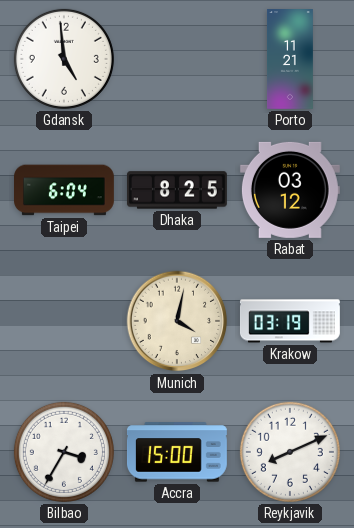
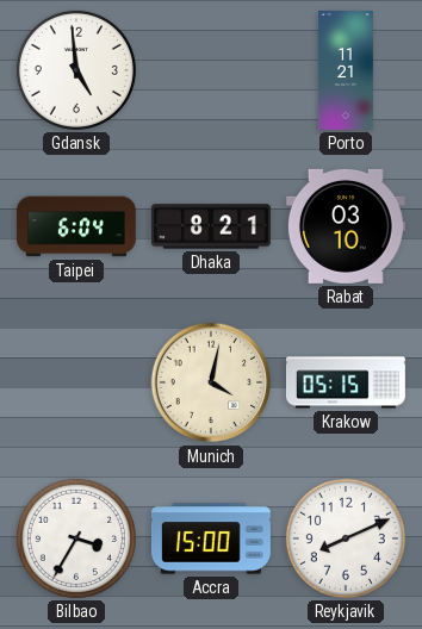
Dhaka: 8:25 -> 8:21 (211, 226)
Rabat: 03:12 -> 03:10 (346, 226)
Krakow: 03:19 -> 05:15 (346, 382)
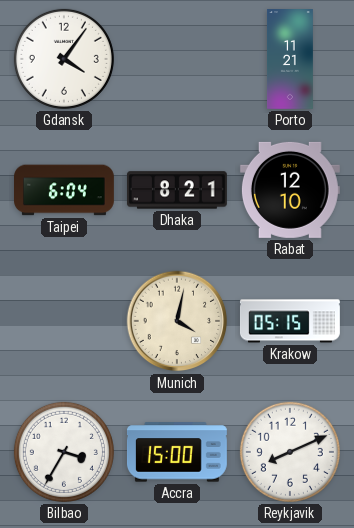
Gdansk: 4:59 -> 4:06 (64, 59)
Rabat: 03:10 -> 12:10 (290, 190)
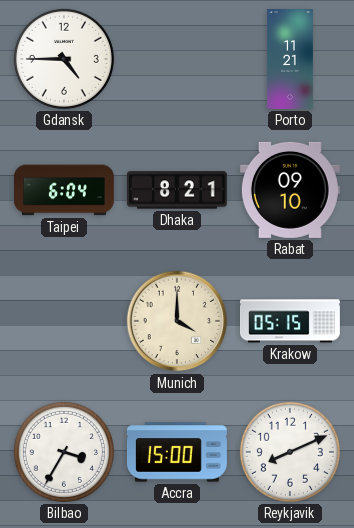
Gdansk: 4:06 -> 4:45 (64, 59)
Rabat: 12:10 -> 09:10 (290, 190)
Munich: 4:02 -> 4:00 (177, 321)
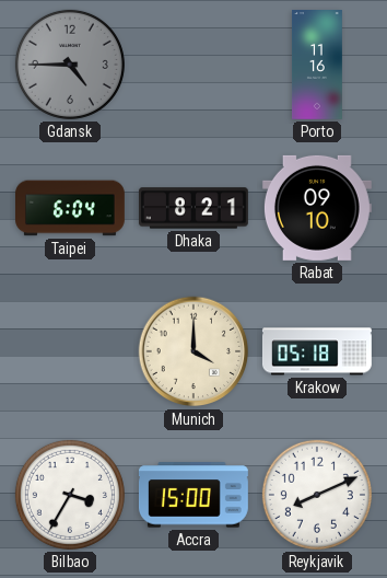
Gdansk dial: white -> grey (70, 65)
Porto: 11:21 -> 11:16 (318, 66)
Krakow: 05:15 -> 05:18 (317, 351)
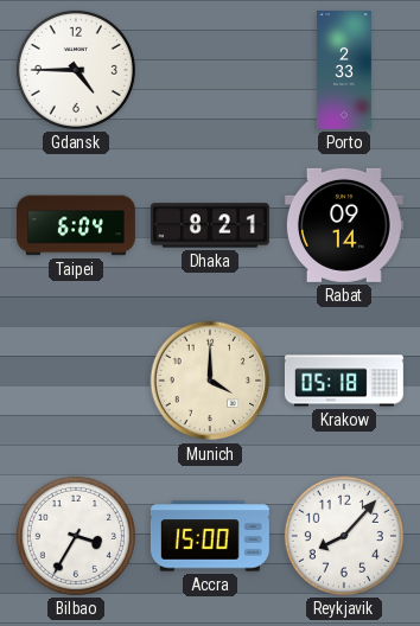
Gdansk dial: grey -> white (76, 70)
Porto: 11:16 -> 2:33 (345, 71)
Rabat: 09:10 -> 09:14 (344, 225)
Reykjavik: 8:11 -> 8:07 (344, 536)
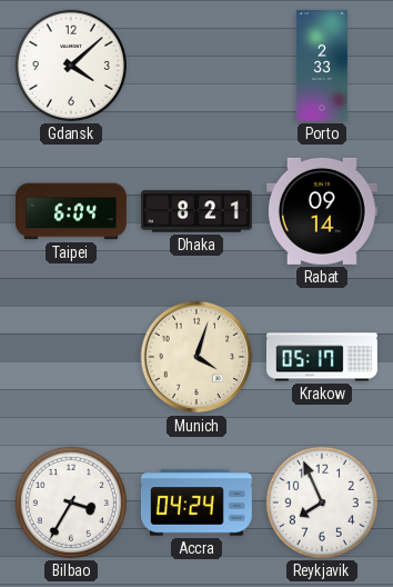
Gdansk: 4:45 -> 4:08 (71, 66)
Munich: 4:00 -> 4:03 (196, 357)
Krakow: 05:18 -> 05:17 (322, 357)
Accra: 15:00 -> 04:24 (196, 503)
Reykjavik: 8:07 -> 7:56 (322, 503)
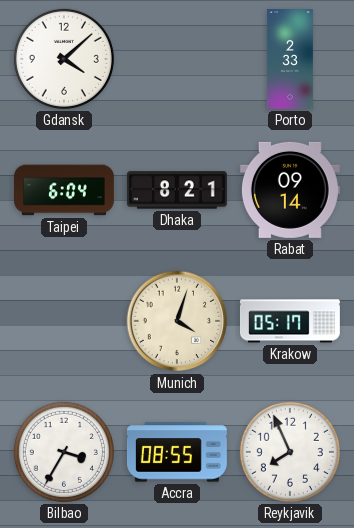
Accra: 04:24 -> 08:55 (177, 452)
